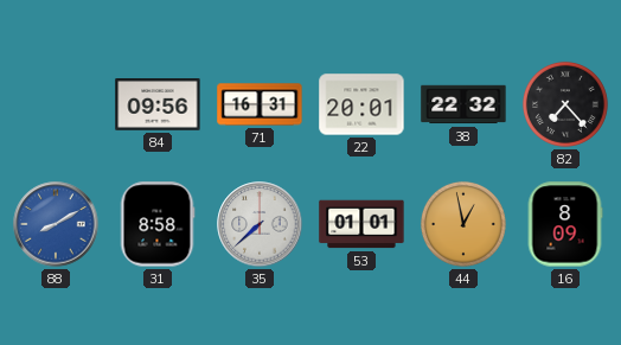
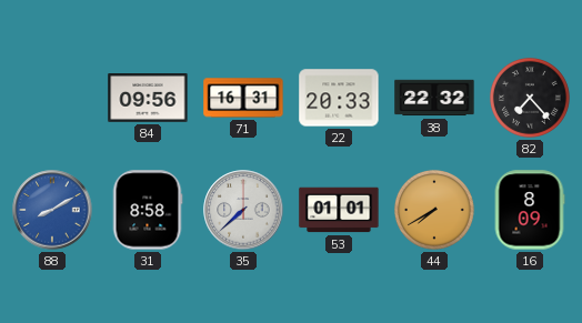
22: 20:01 -> 20:33 (339, 98)
44: 12:58 -> 7:40 (434, 210)
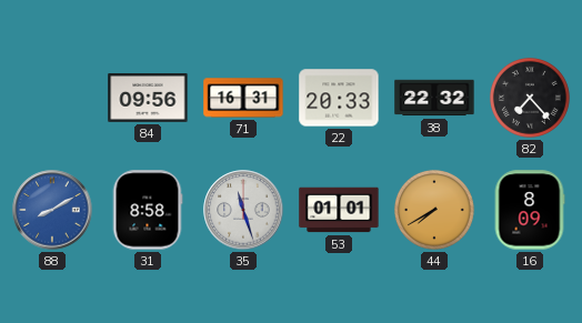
35: 7:38 -> 11:27 (243, 210)
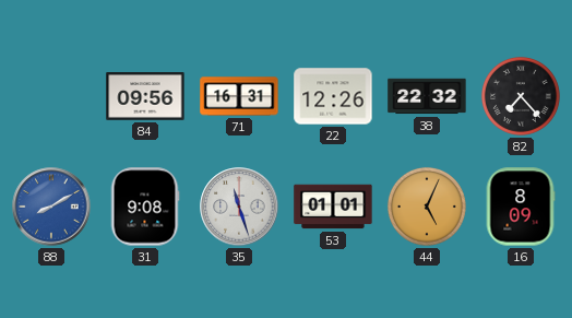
22: 20:33 -> 12:26 (333, 96)
31: 8:58 -> 9:08 (145, 207)
44: 7:40 -> 5:04 (427, 207)
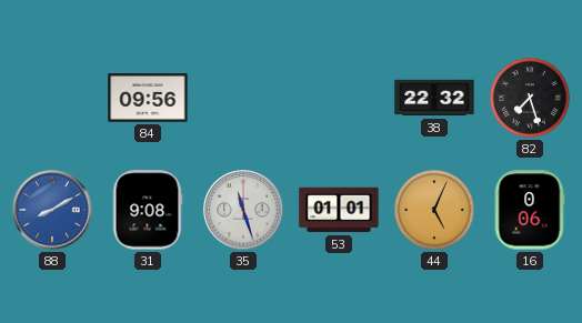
71: 16:31 -> none (239, 96)
22: 12:26 -> none (333, 96)
82: 7:23 -> 7:27 (530, 98)
16: 8:09 -> 0:06 (530, 210)
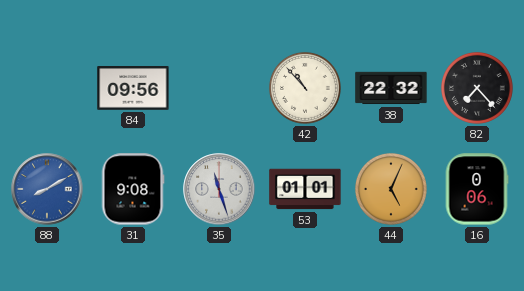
42: none -> 10:53 (305, 88)
82: 7:27 -> 7:23 (477, 88)
